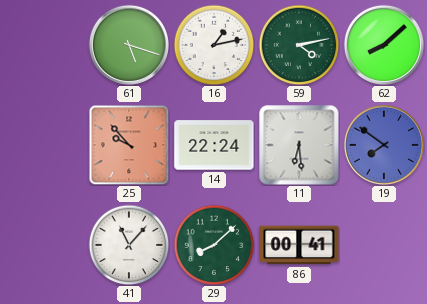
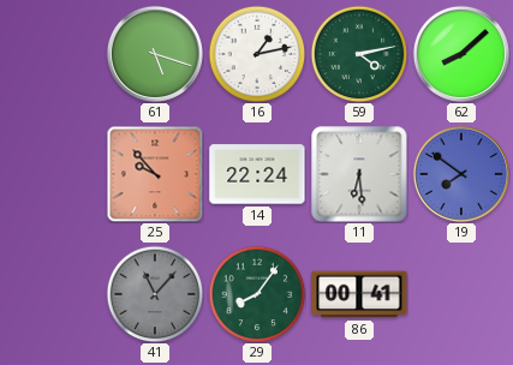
41 dial: white -> grey (155, 294)
29: 8:08 -> 8:06 (257, 294)
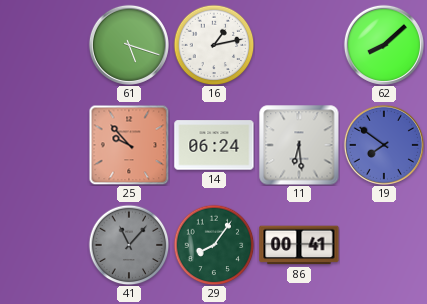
59: 4:13 -> none (359, 54)
14: 22:24 -> 06:24 (214, 145)
